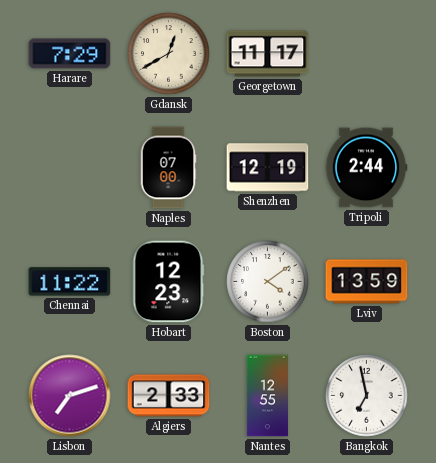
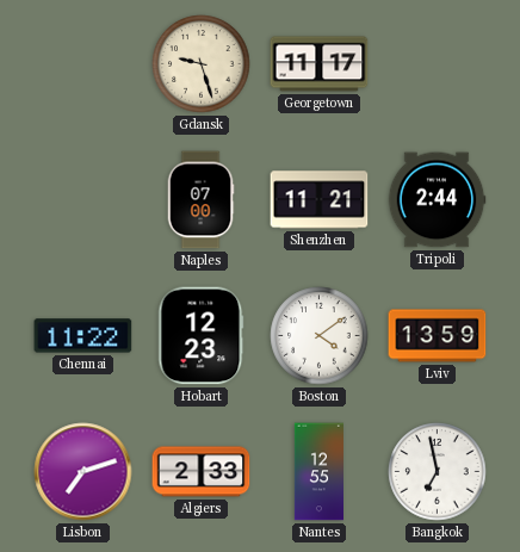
Harare: 7:29 -> none (70, 54)
Gdansk: 12:40 -> 9:27 (202, 64)
Shenzhen: 12:19 -> 11:21 (320, 200)
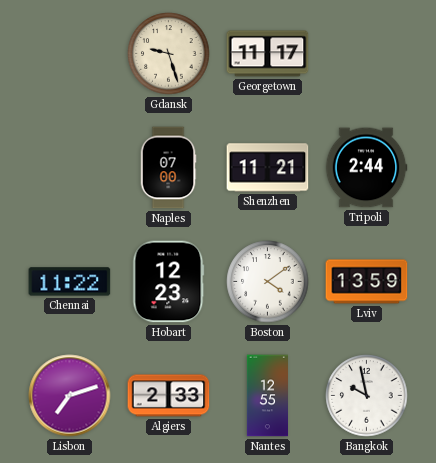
Bangkok: 6:58 -> 9:58 (367, 396)
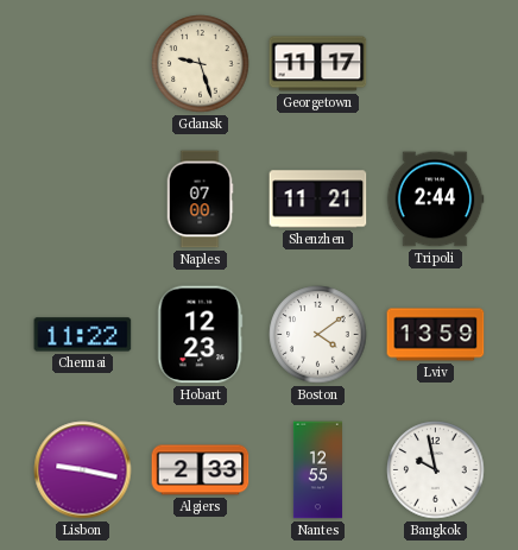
Lisbon: 7:12 -> 9:17 (83, 470)
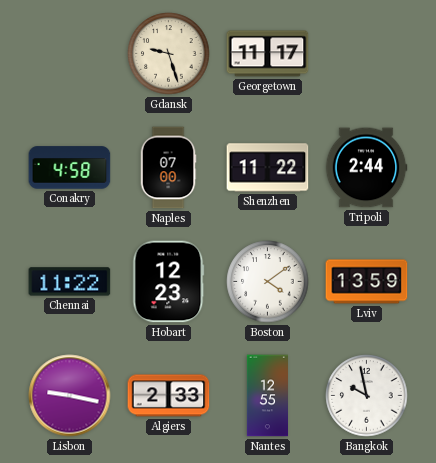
Conakry: none -> 4:58 (70, 168)
Shenzhen: 11:21 -> 11:22 (268, 168)
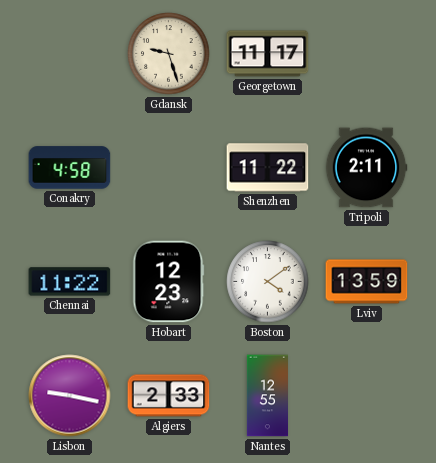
Naples: 07:00 -> none (168, 168)
Tripoli: 2:44 -> 2:11 (366, 168)
Bangkok: 9:58 -> none (367, 396)
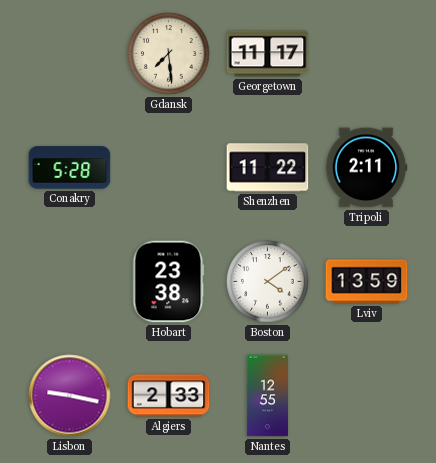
Gdansk: 9:27 -> 7:29 (169, 54)
Conakry: 4:58 -> 5:28 (70, 168)
Chennai: 11:22 -> none (70, 282)
Hobart: 12:23 -> 23:38 (169, 282)
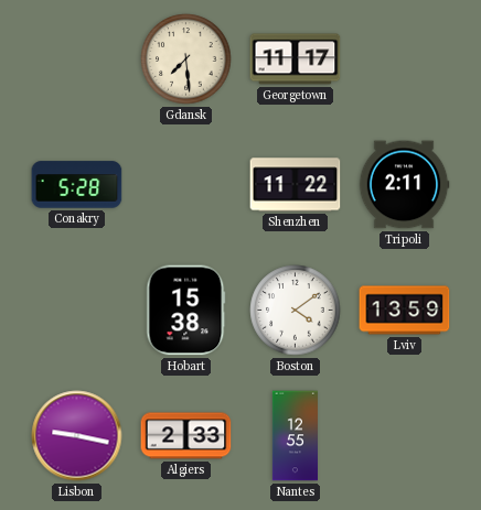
Hobart: 23:38 -> 15:38 (186, 311)
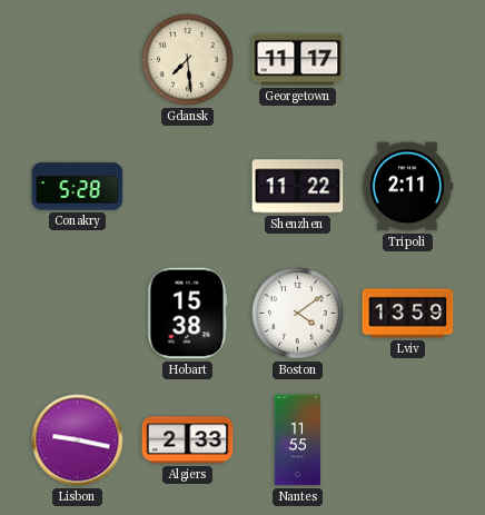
Nantes: 12:55 -> 11:55 (297, 440)
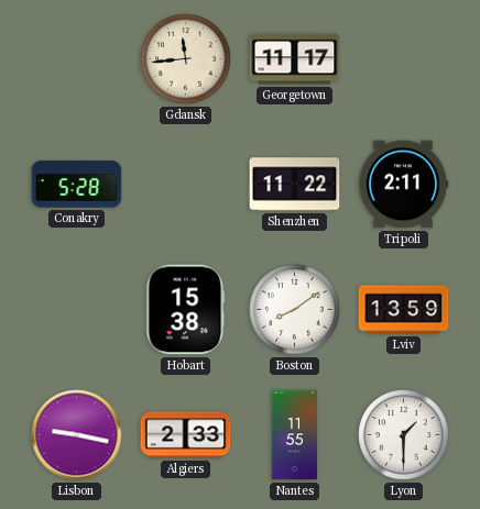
Gdansk: 7:29 -> 11:44 (186, 59)
Boston: 4:09 -> 8:09 (295, 310)
Lyon: none -> 1:30 (404, 435)
